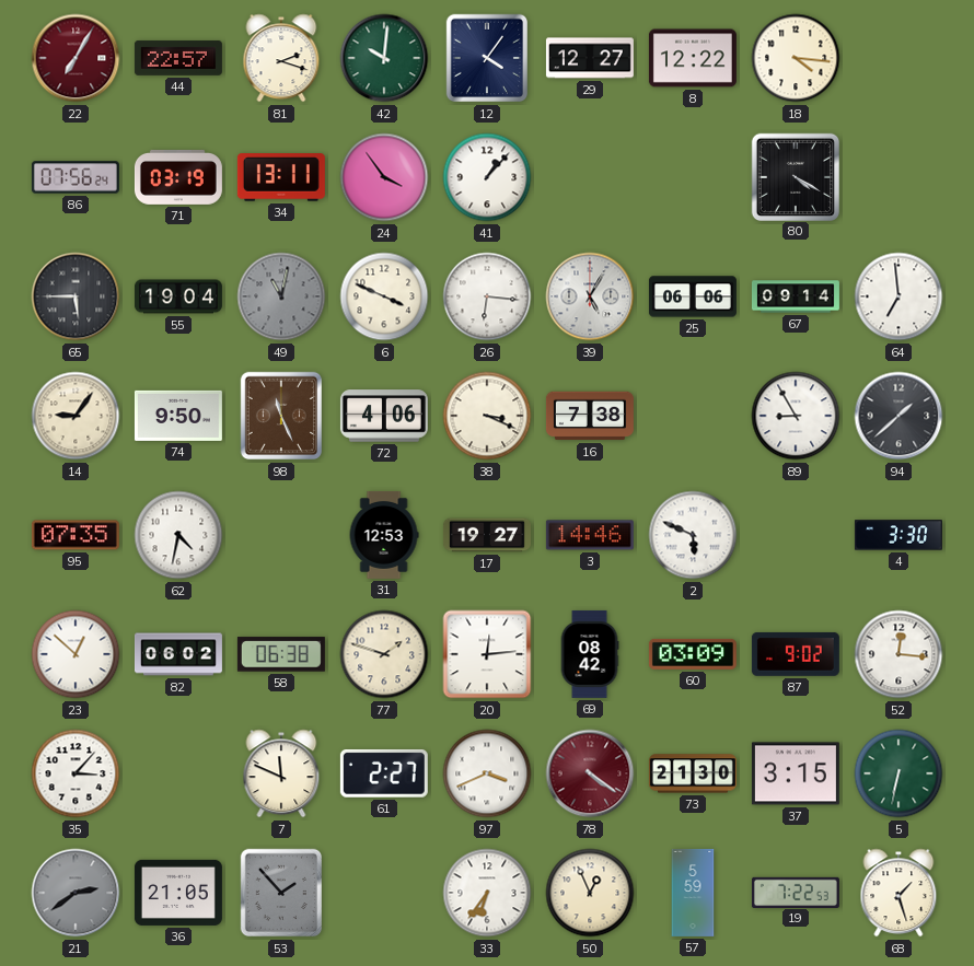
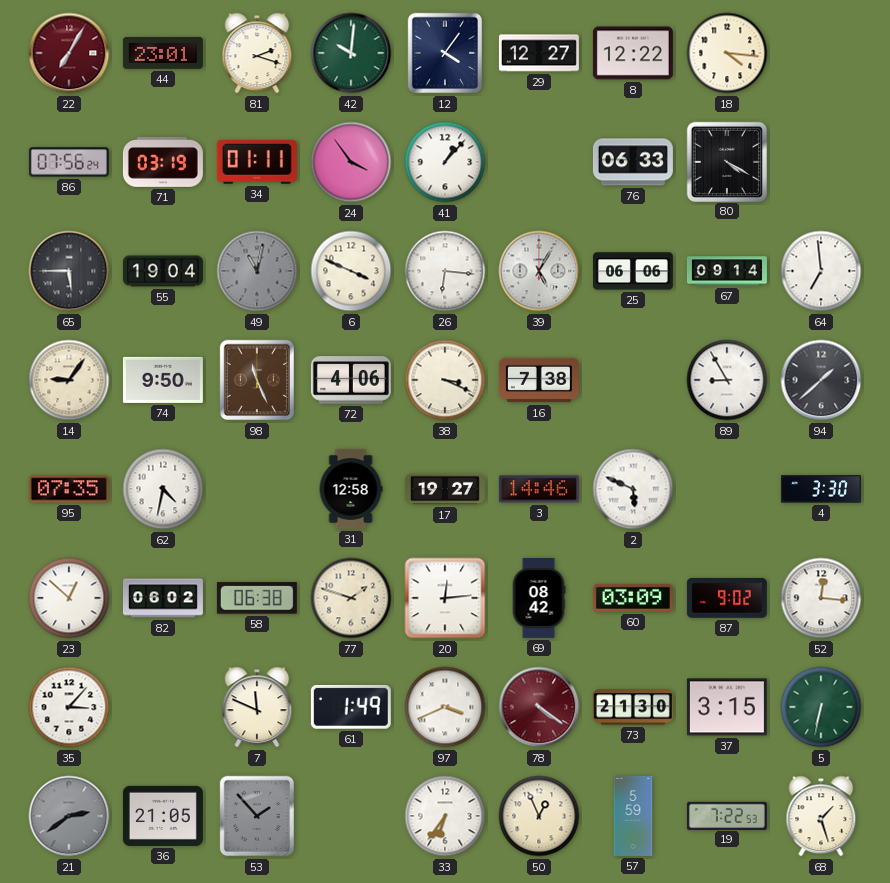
44: 22:57 -> 23:01 (163, 53)
34: 13:11 -> 01:11 (257, 162)
76: none -> 06:33 (633, 162)
31: 12:53 -> 12:58 (351, 489)
61: 2:27 -> 1:49 (351, 707)
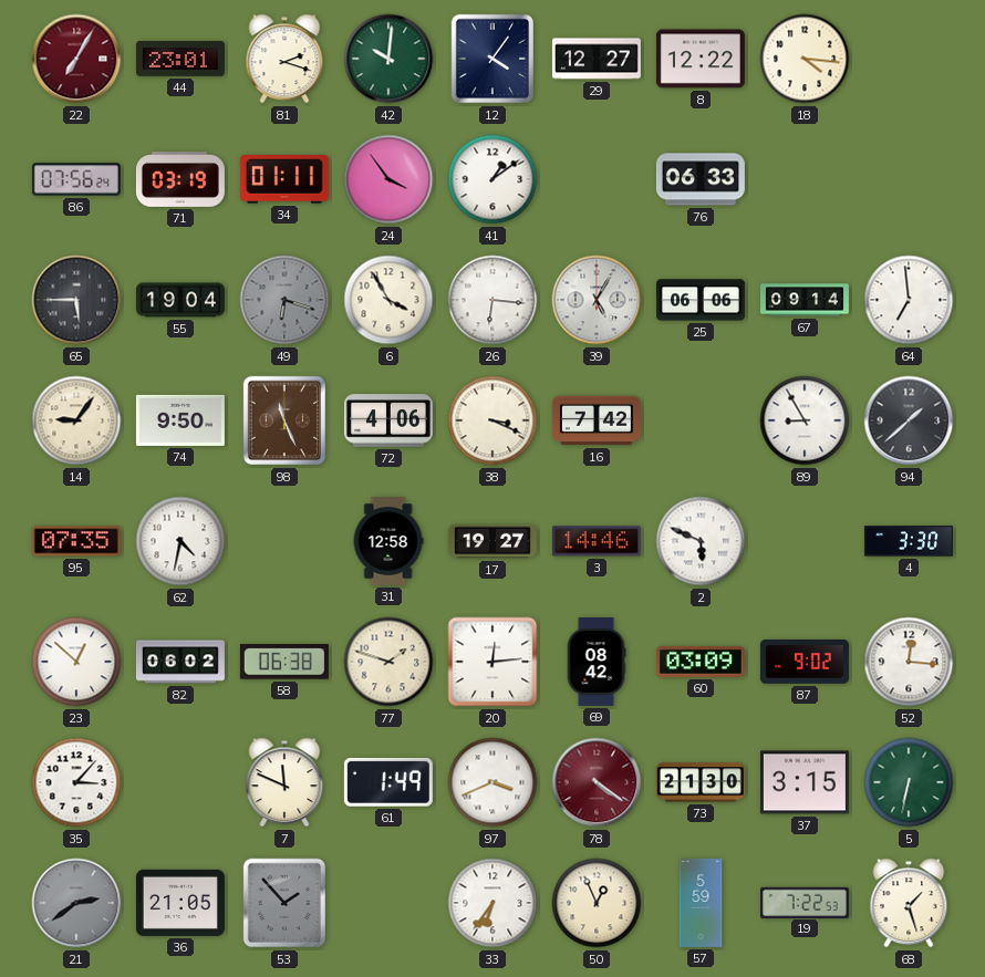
41: 1:07 -> 1:09 (492, 179)
80: 4:20 -> none (726, 161)
49: 11:02 -> 6:18 (284, 300)
6: 3:49 -> 3:55 (388, 300)
16: 7:38 -> 7:42 (597, 420)
